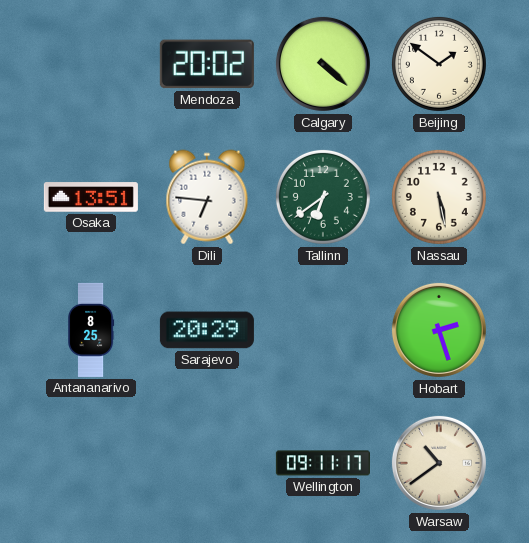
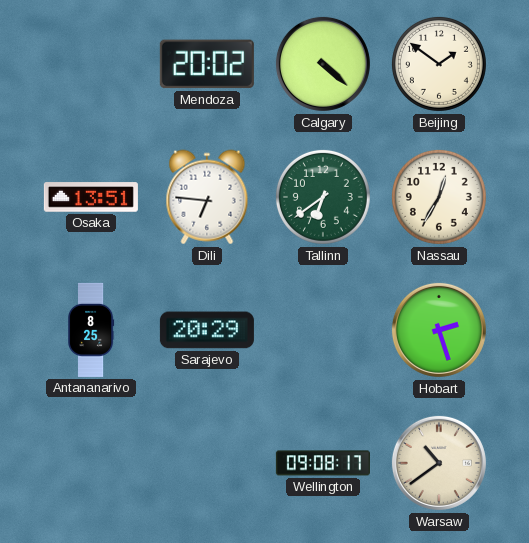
Nassau: 5:28 -> 12:35 (439, 197)
Wellington: 09:11 -> 09:08 (323, 463)
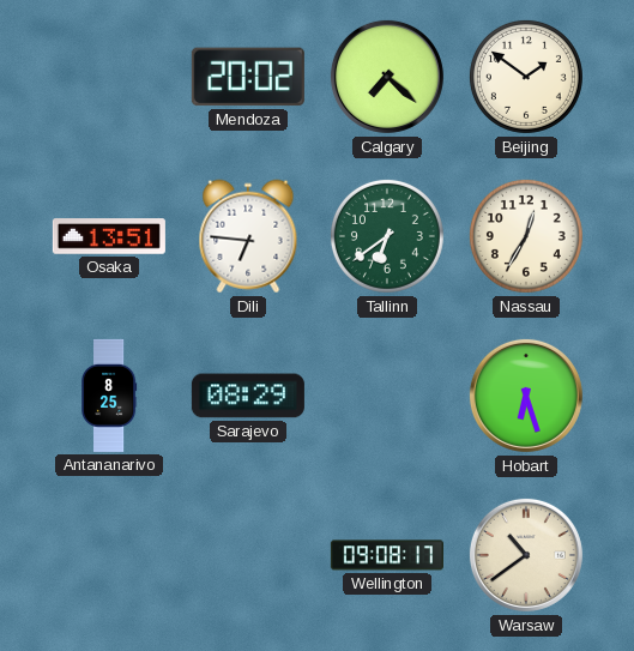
Calgary: 4:22 -> 7:22 (387, 77)
Sarajevo: 20:29 -> 08:29 (248, 396)
Hobart: 2:27 -> 6:27 (526, 396)
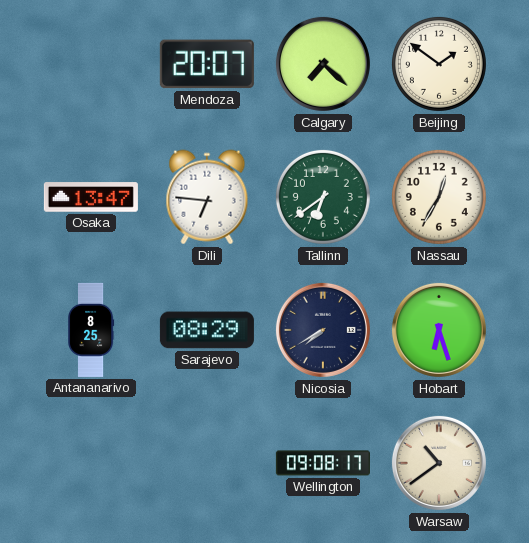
Mendoza: 20:02 -> 20:07 (207, 64)
Osaka: 13:51 -> 13:47 (91, 197)
Nicosia: none -> 7:40 (323, 330)
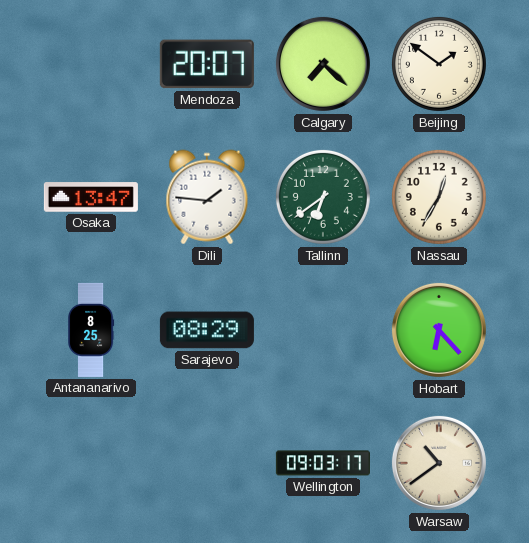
Dili: 6:46 -> 1:46 (207, 197)
Nicosia: 7:40 -> none (323, 330)
Hobart: 6:27 -> 6:23 (439, 330)
Wellington: 09:08 -> 09:03 (323, 463)
